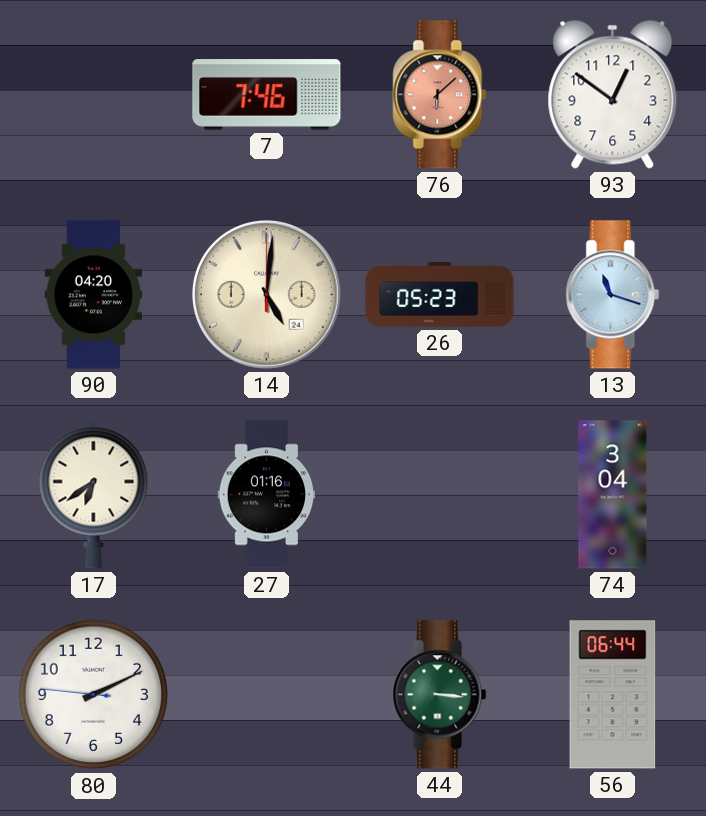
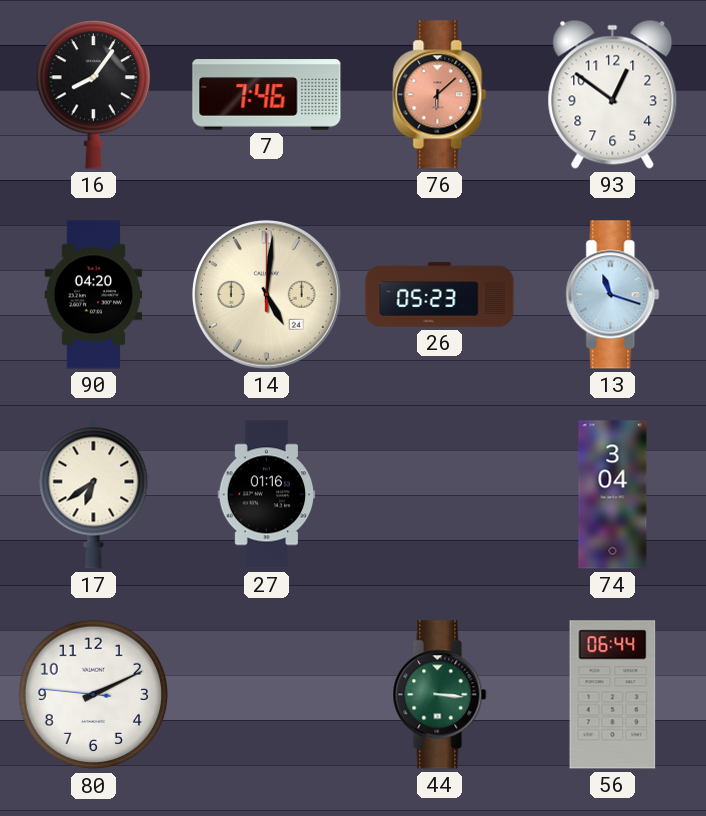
16: none -> 8:06 (93, 95)
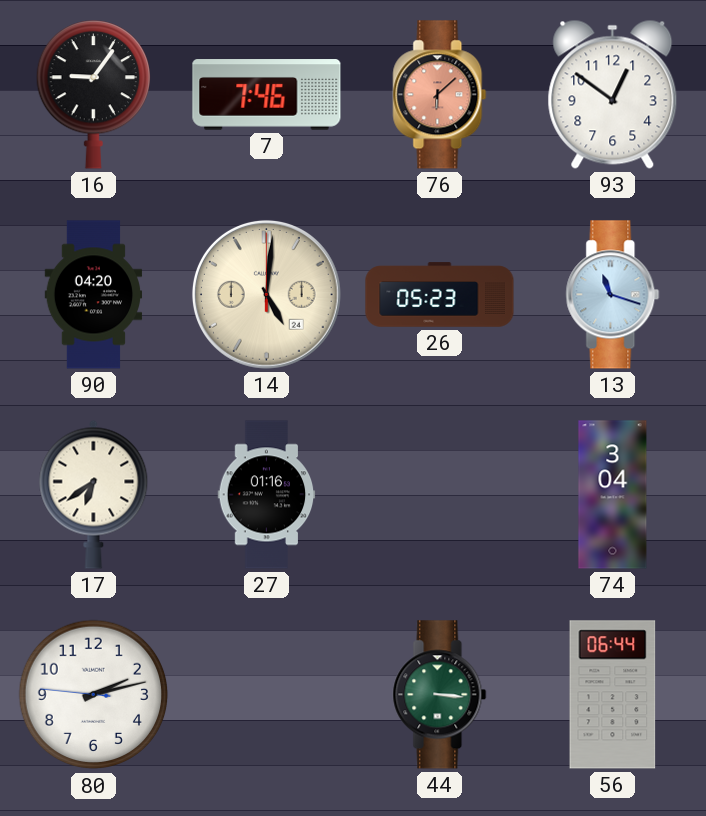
16: 8:06 -> 9:06 (93, 95)
80: 2:10 -> 2:12 (94, 695)
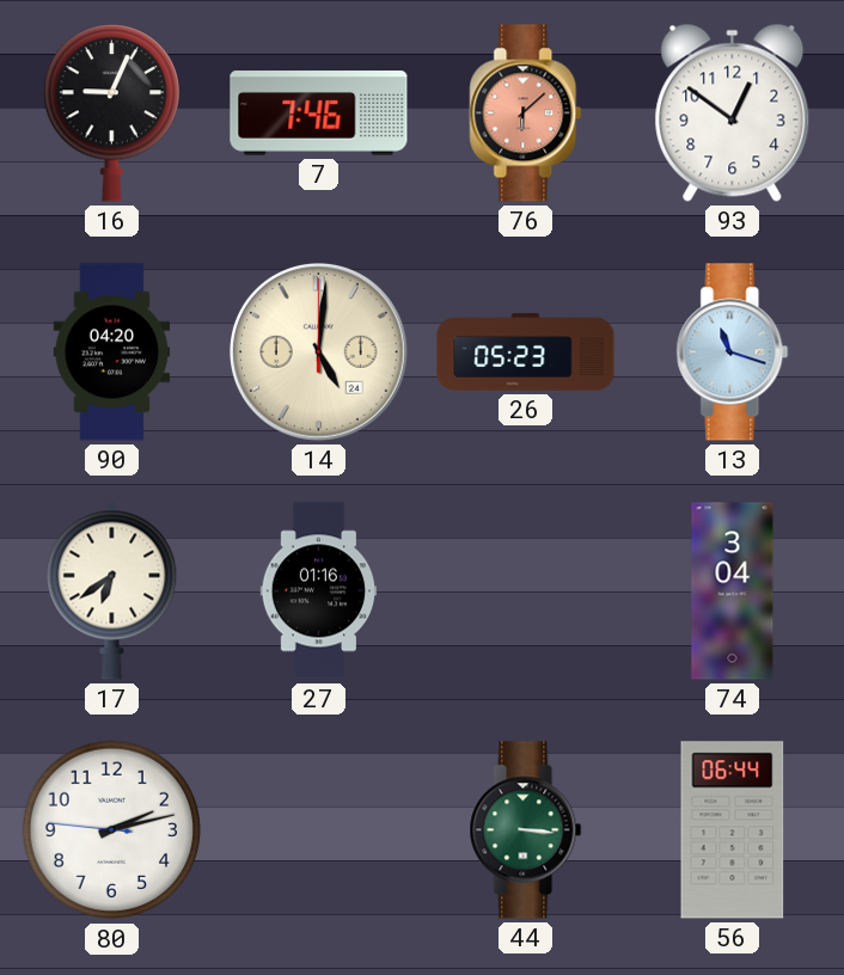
16: 9:06 -> 9:04 (111, 114)
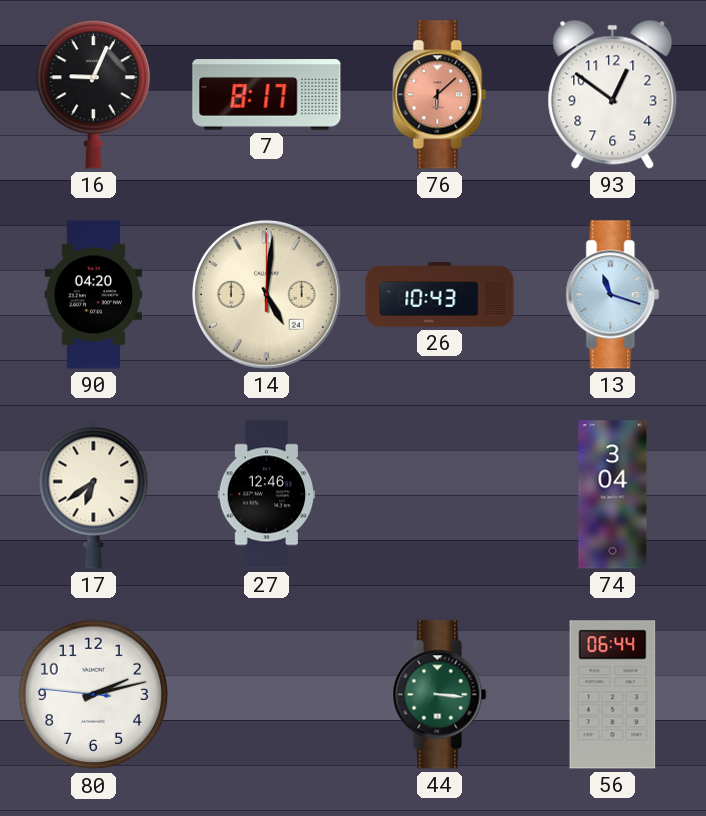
7: 7:46 -> 8:17 (267, 95)
26: 05:23 -> 10:43 (440, 295)
27: 01:16 -> 12:46 (267, 495)
